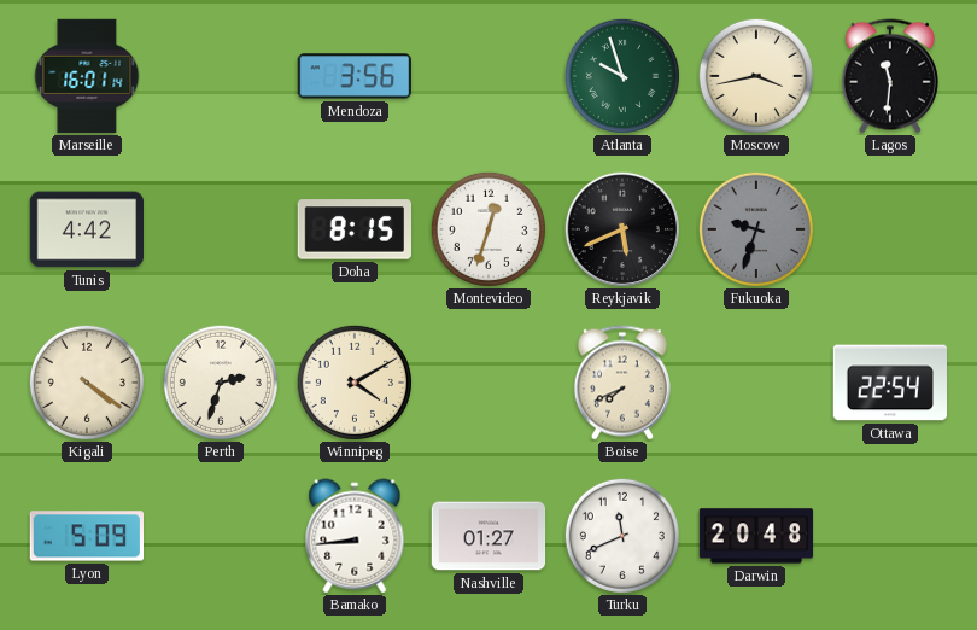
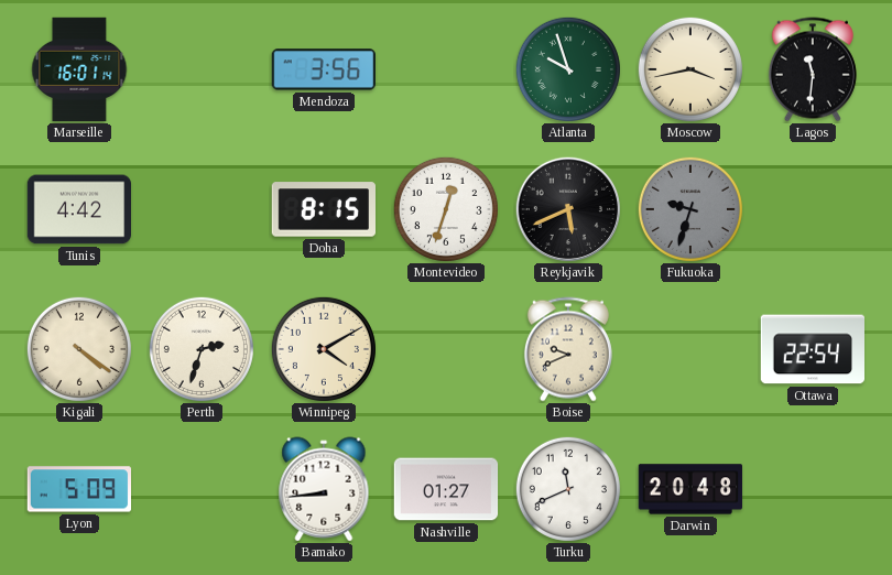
Boise: 7:41 -> 9:41 (568, 349)
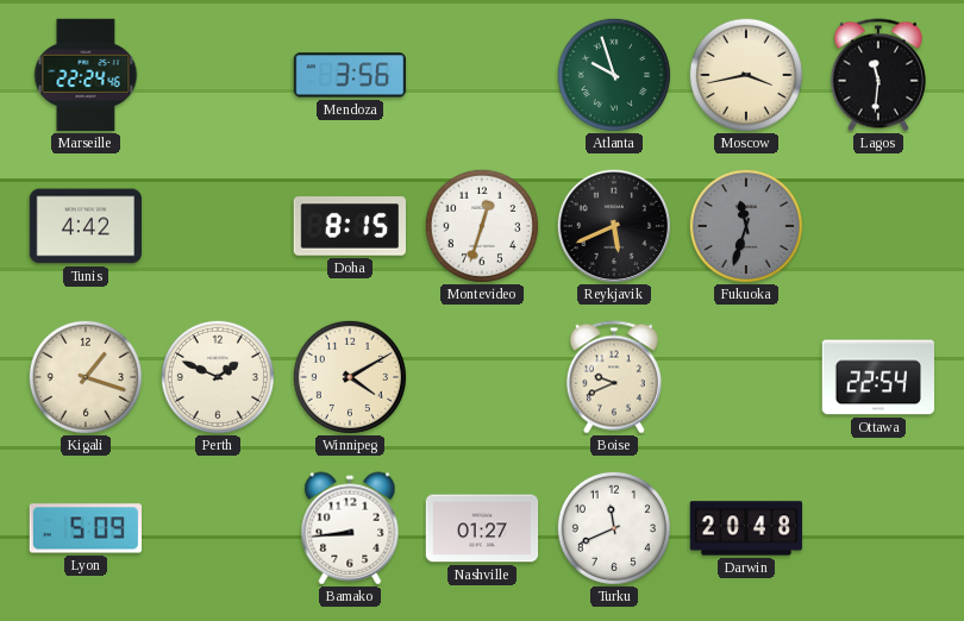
Marseille: 16:01 -> 22:24 (86, 75)
Fukuoka: 9:33 -> 11:33 (746, 226)
Kigali: 4:21 -> 1:18 (86, 377)
Perth: 2:33 -> 1:49 (218, 377)
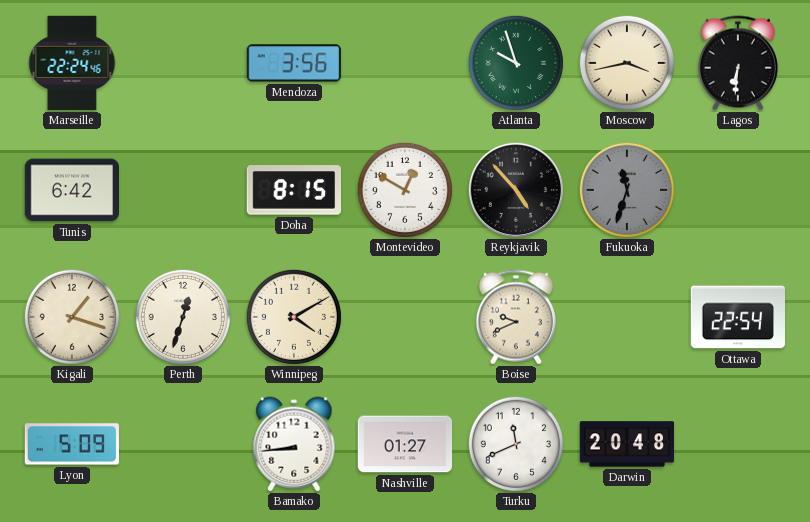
Lagos: 11:31 -> 6:31 (738, 63)
Tunis: 4:42 -> 6:42 (72, 190)
Montevideo: 12:33 -> 12:50 (405, 190)
Reykjavik: 5:41 -> 4:53 (515, 189)
Perth: 1:49 -> 12:33 (183, 317)
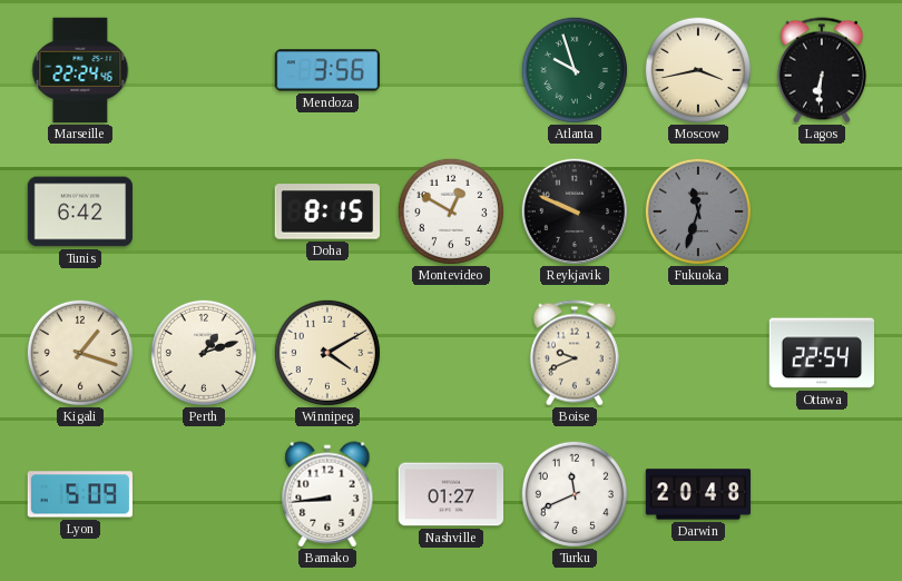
Reykjavik: 4:53 -> 9:49 (573, 210)
Perth: 12:33 -> 1:12 (204, 353)
